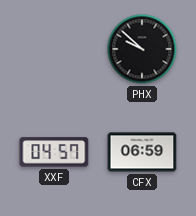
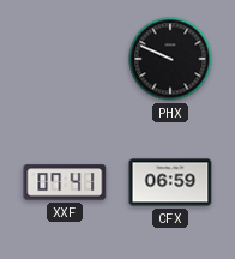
PHX: 9:52 -> 9:49 (170, 59)
XXF: 04:57 -> 07:41 (65, 182)
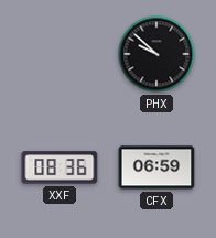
PHX: 9:49 -> 9:52 (156, 54)
XXF: 07:41 -> 08:36 (60, 167)
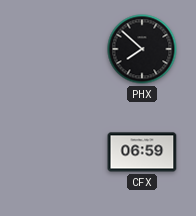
PHX: 9:52 -> 7:52 (142, 49)
XXF: 08:36 -> none (60, 167)
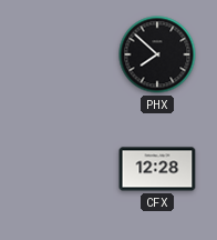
CFX: 06:59 -> 12:28 (157, 169)
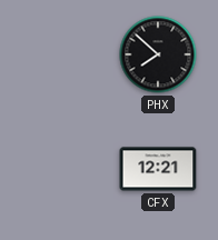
CFX: 12:28 -> 12:21 (158, 169)
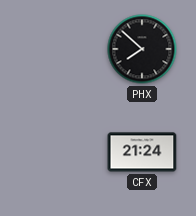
CFX: 12:21 -> 21:24 (142, 152)
